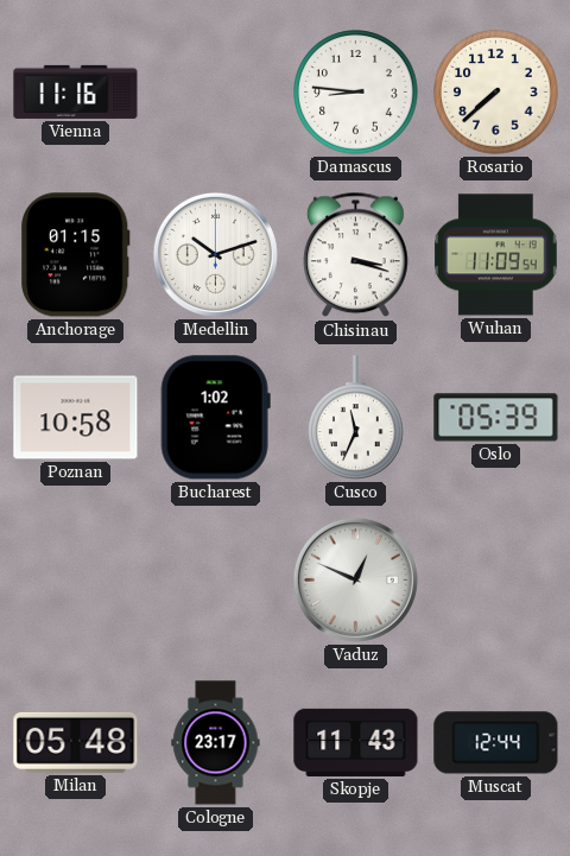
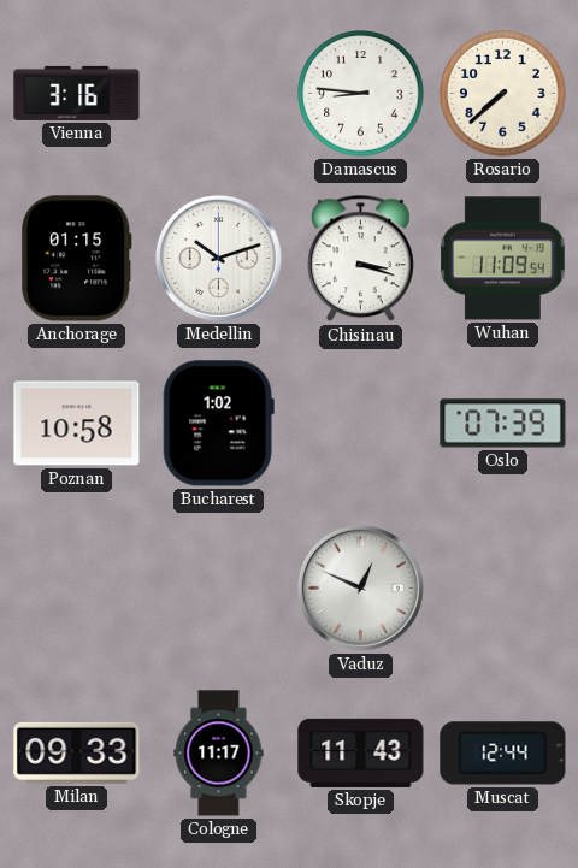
Vienna: 11:16 -> 3:16 (77, 93)
Cusco: 11:34 -> none (356, 418)
Oslo: 05:39 -> 07:39 (503, 424)
Milan: 05:48 -> 09:33 (77, 752)
Cologne: 23:17 -> 11:17 (219, 754)
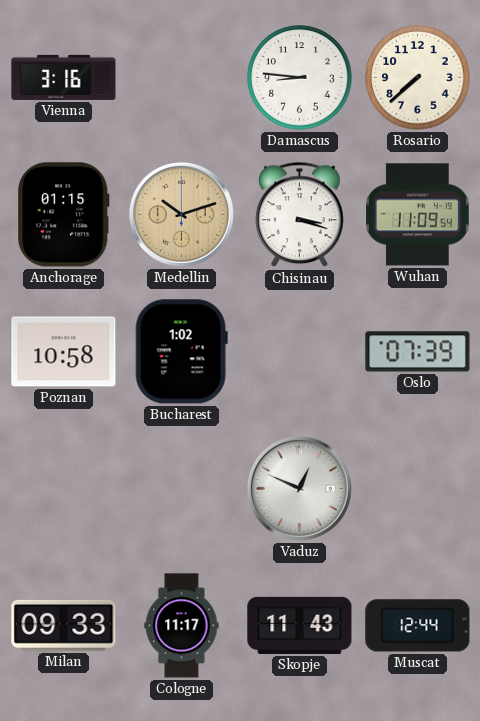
Medellin dial: white -> champagne (181, 214)
